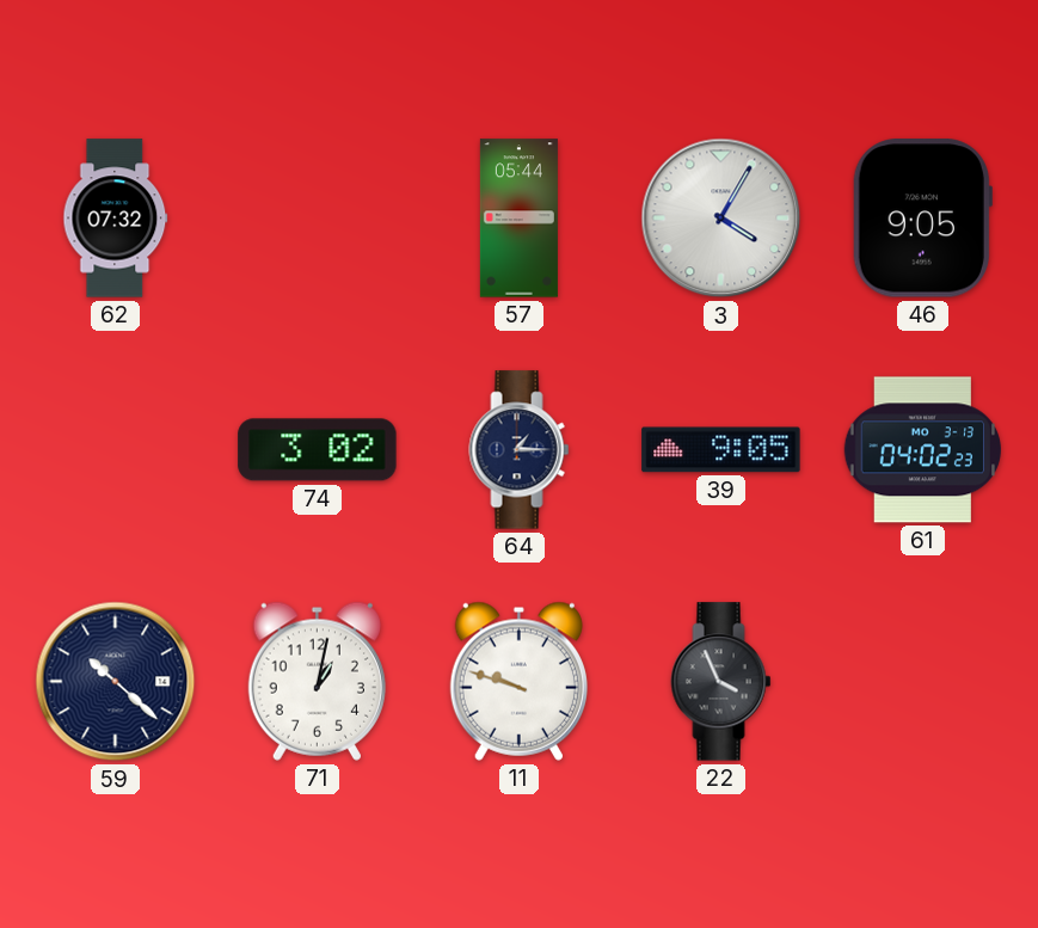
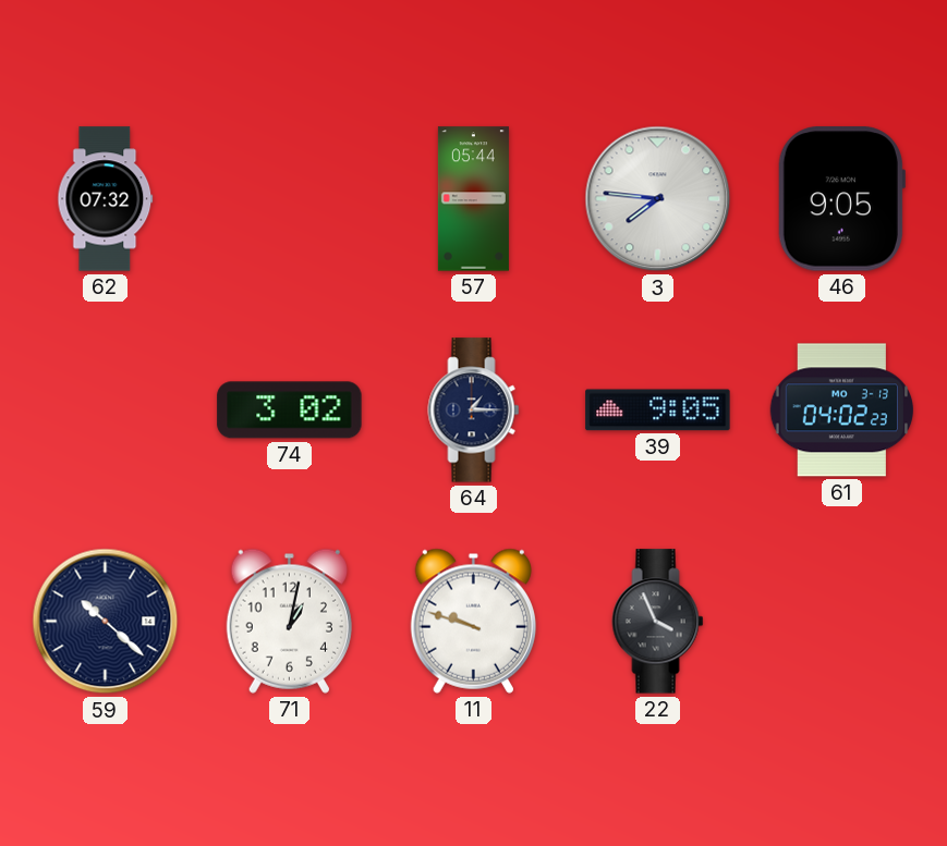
3: 4:05 -> 7:46 (658, 199)
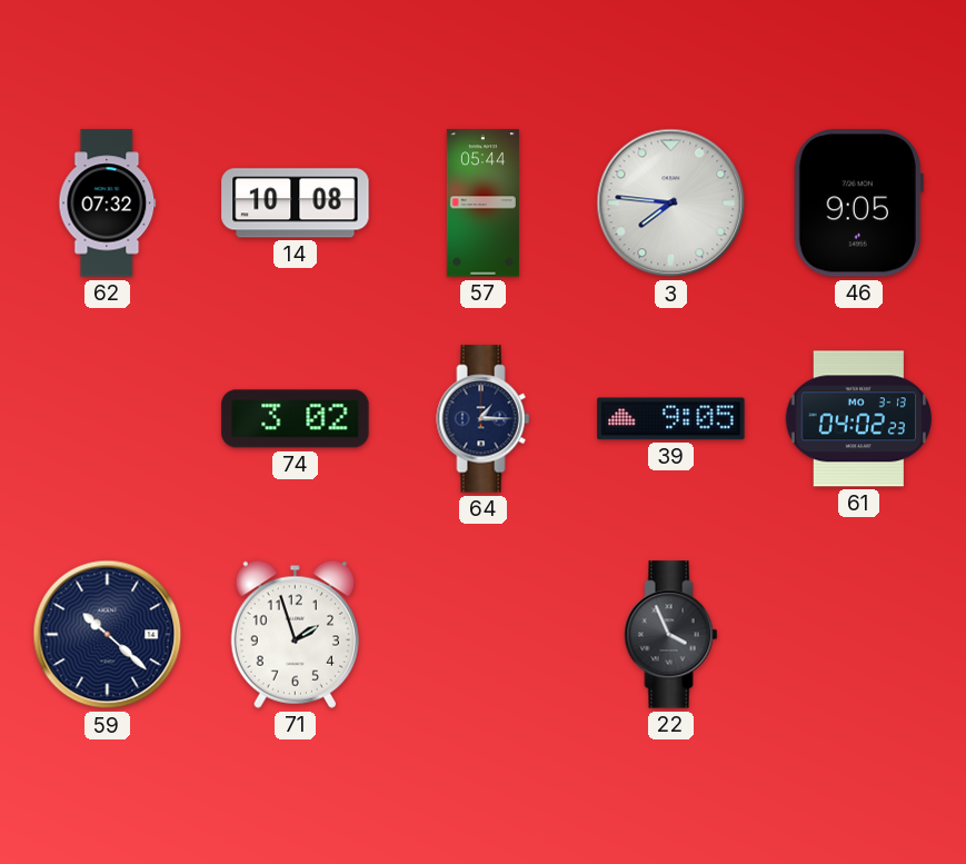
14: none -> 10:08 (296, 203)
71: 1:02 -> 1:57 (295, 634)
11: 9:48 -> none (473, 621)
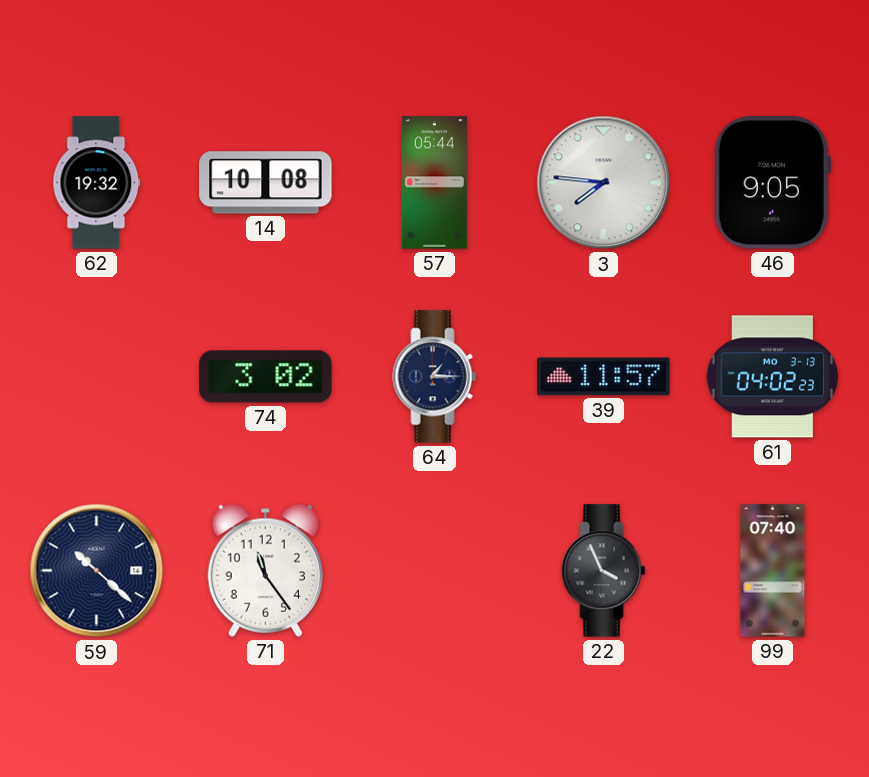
62: 07:32 -> 19:32 (97, 183)
39: 9:05 -> 11:57 (604, 377)
71: 1:57 -> 11:24 (265, 570)
99: none -> 07:40 (773, 571)
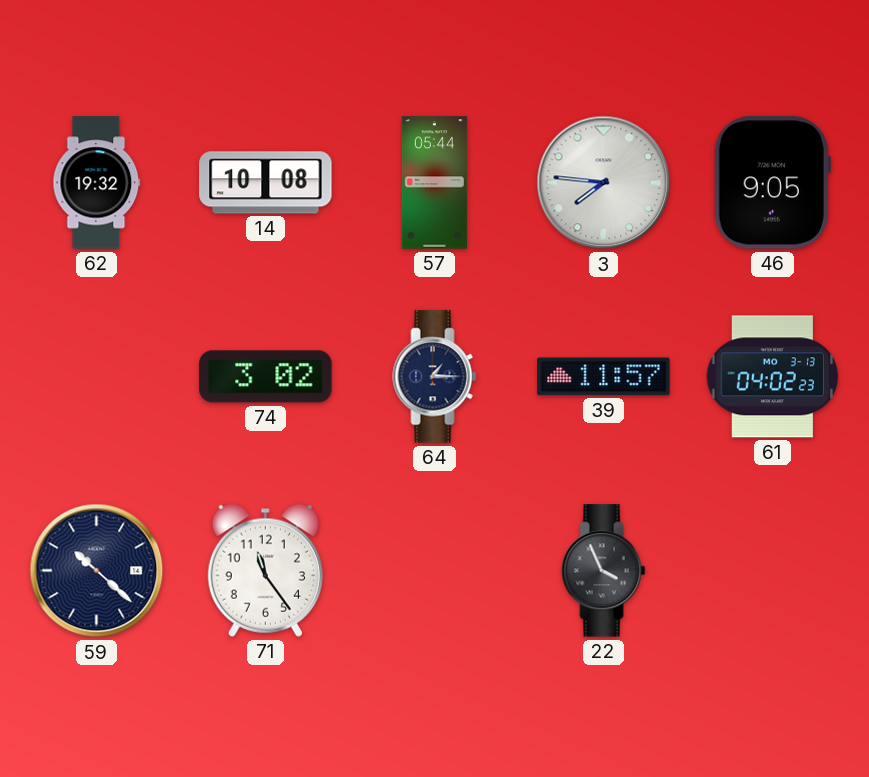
99: 07:40 -> none (773, 571)
